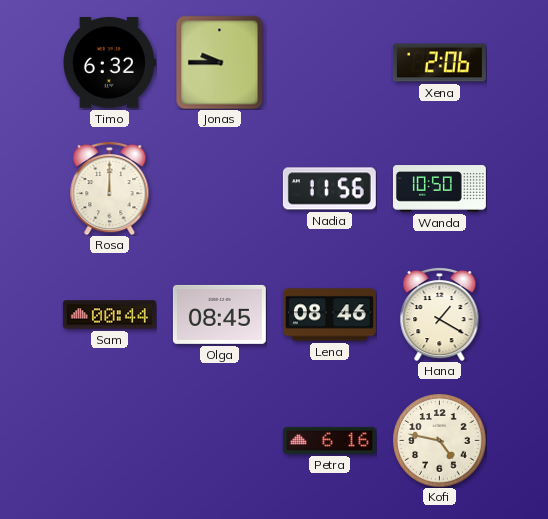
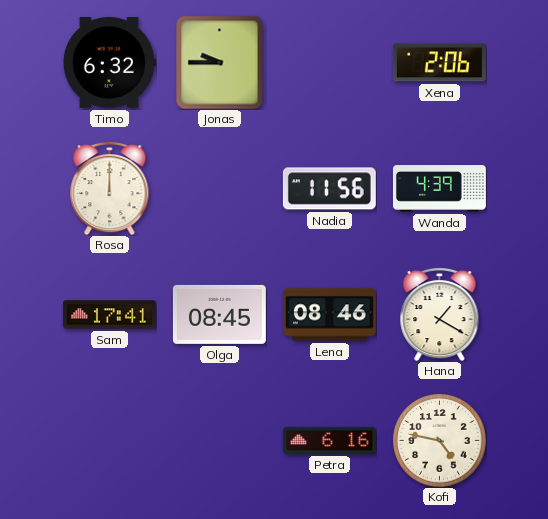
Wanda: 10:50 -> 4:39 (439, 189)
Sam: 00:44 -> 17:41 (109, 315)
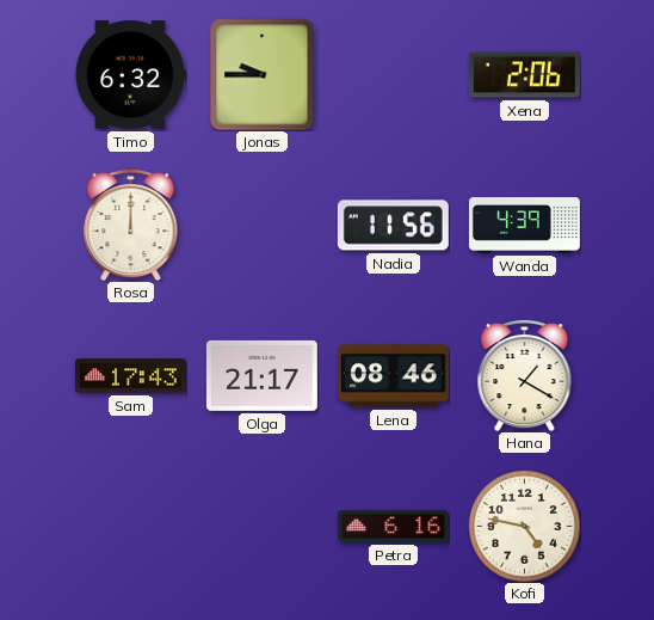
Sam: 17:41 -> 17:43 (130, 376)
Olga: 08:45 -> 21:17 (261, 375)
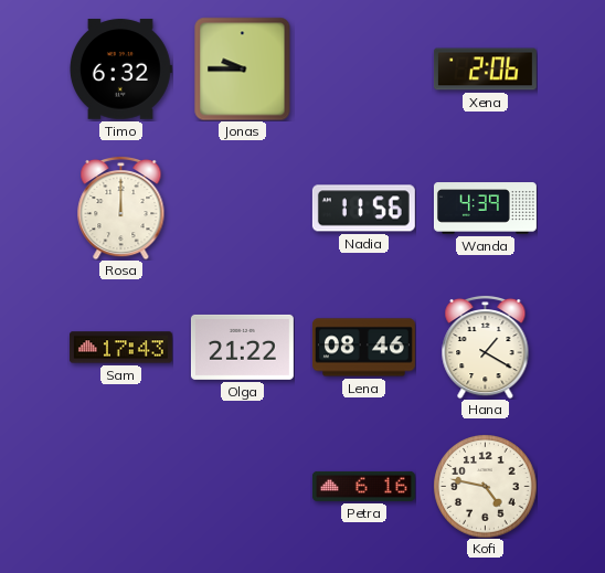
Olga: 21:17 -> 21:22 (242, 347)
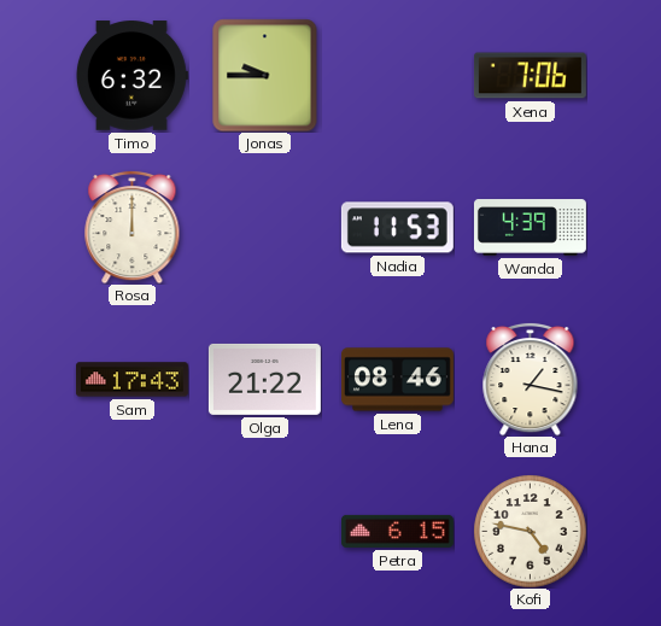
Xena: 2:06 -> 7:06 (530, 76)
Nadia: 11:56 -> 11:53 (397, 228)
Hana: 1:20 -> 1:17 (531, 379)
Petra: 6:16 -> 6:15 (397, 531)
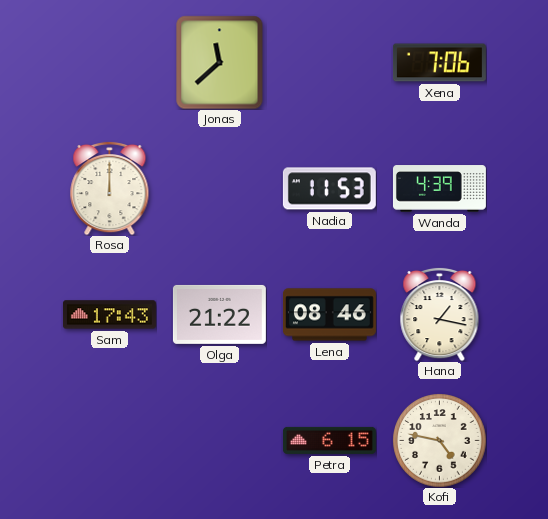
Timo: 6:32 -> none (131, 76)
Jonas: 9:45 -> 11:38 (220, 62)
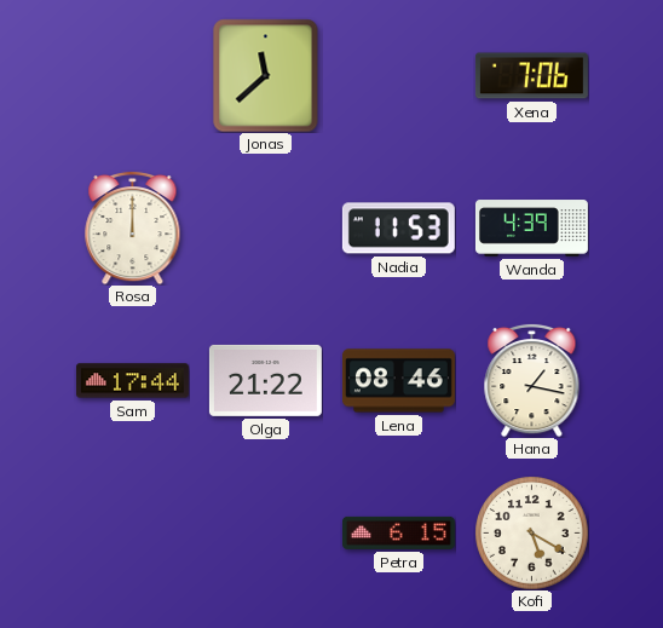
Sam: 17:43 -> 17:44 (132, 381)
Kofi: 4:47 -> 5:20 (531, 532)
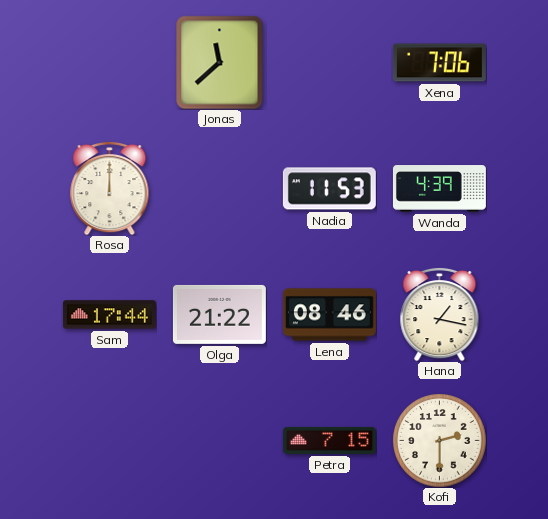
Petra: 6:15 -> 7:15 (329, 440)
Kofi: 5:20 -> 2:30 (439, 440)
